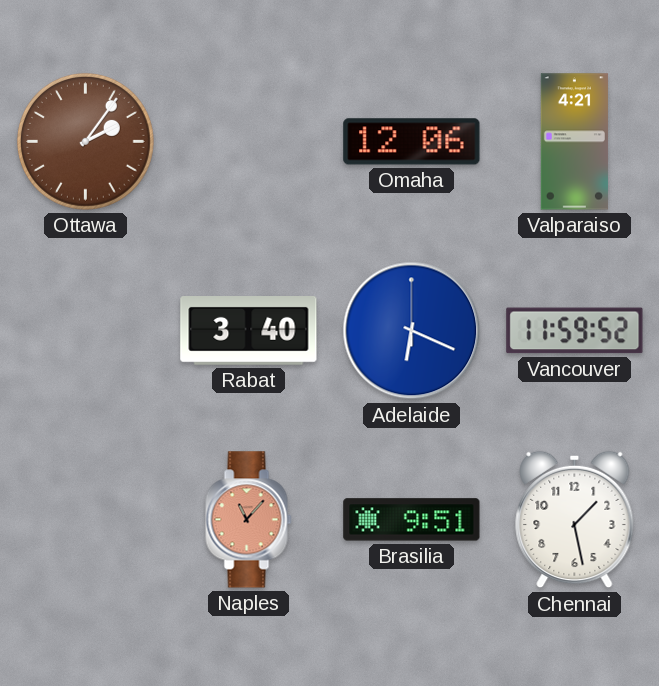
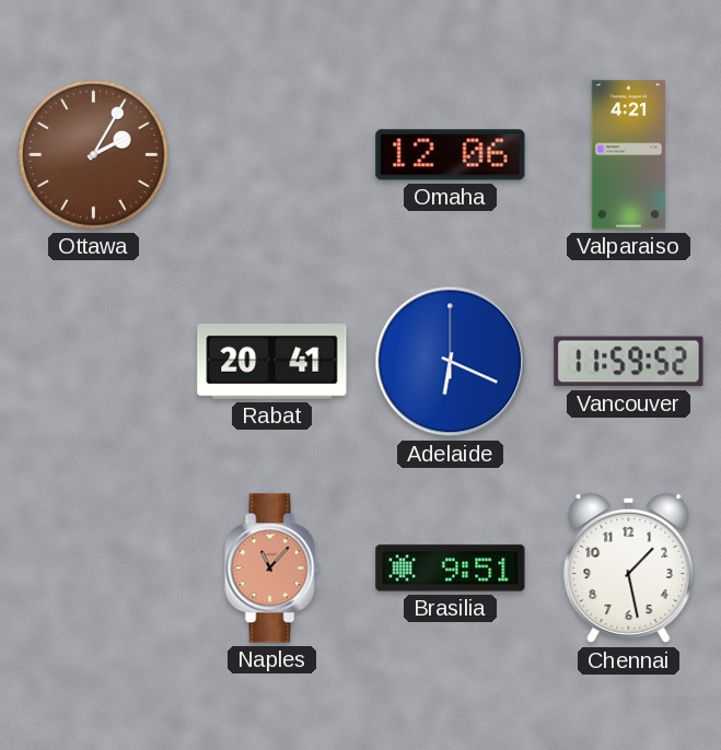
Ottawa: 2:06 -> 2:05 (93, 154)
Rabat: 3:40 -> 20:41 (272, 362)
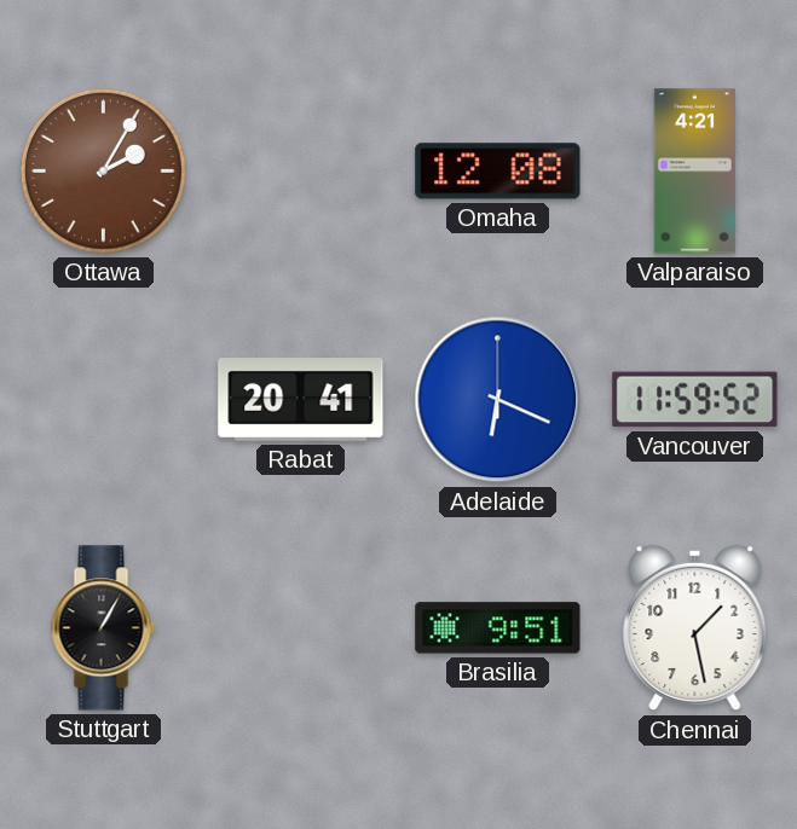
Omaha: 12:06 -> 12:08 (498, 172)
Stuttgart: none -> 1:05 (104, 628)
Naples: 11:07 -> none (272, 569)
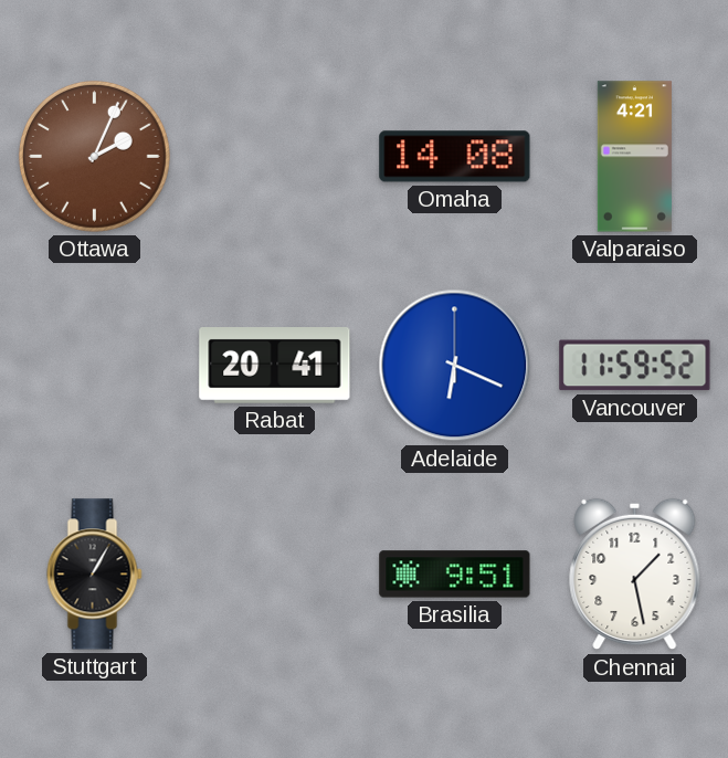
Ottawa: 2:05 -> 2:04 (94, 156)
Omaha: 12:08 -> 14:08 (455, 157)
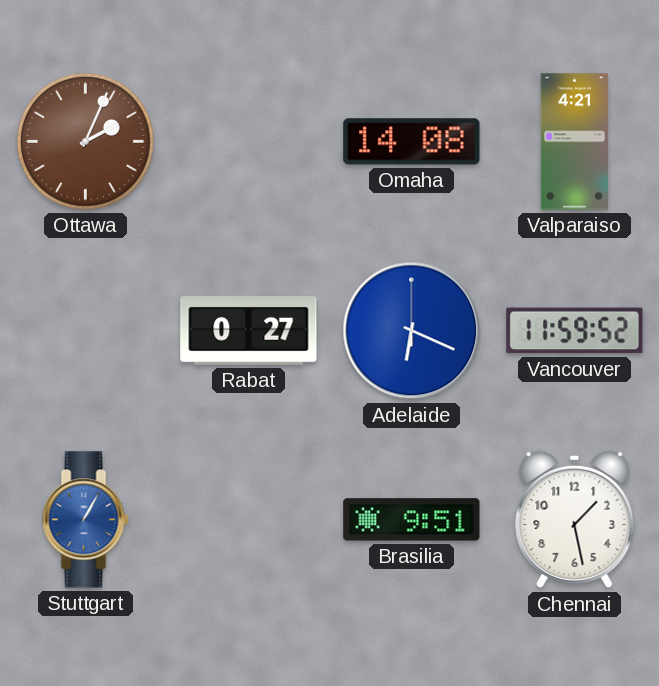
Rabat: 20:41 -> 0:27 (249, 331)
Stuttgart dial: black -> blue (86, 520)
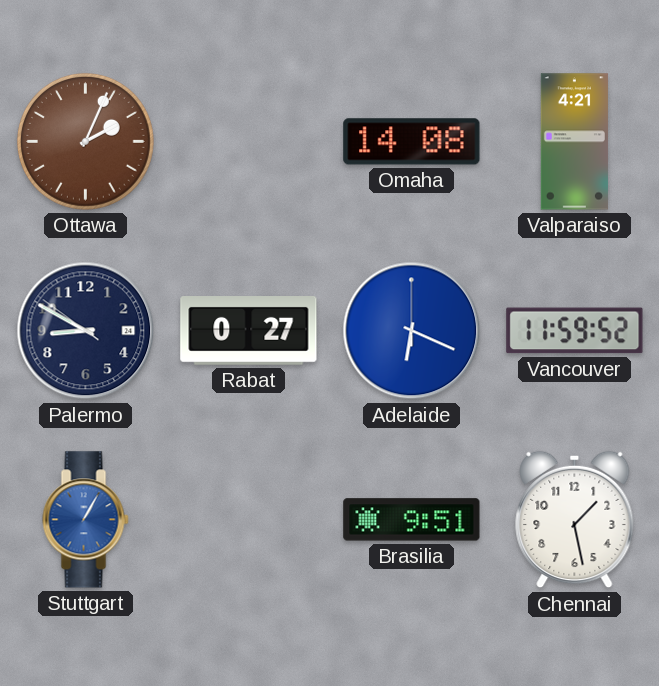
Palermo: none -> 8:49 (86, 331)
